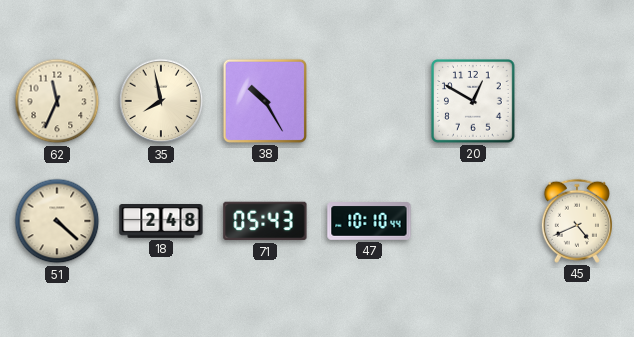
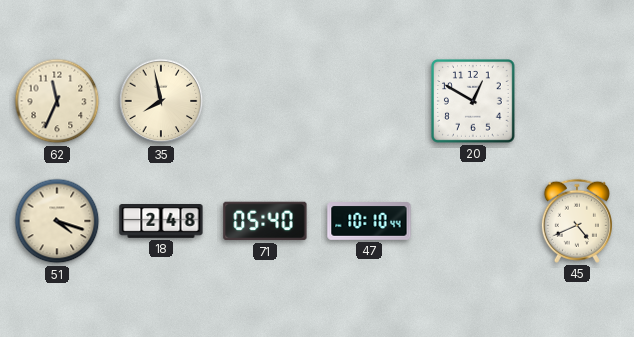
38: 10:25 -> none (265, 101)
51: 4:22 -> 4:18 (57, 221)
71: 05:43 -> 05:40 (265, 221)
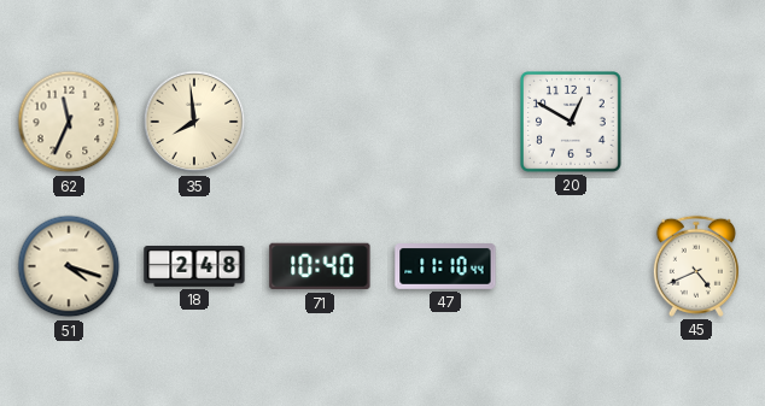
35: 7:58 -> 7:59 (194, 122)
71: 05:40 -> 10:40 (320, 266)
47: 10:10 -> 11:10 (445, 267)
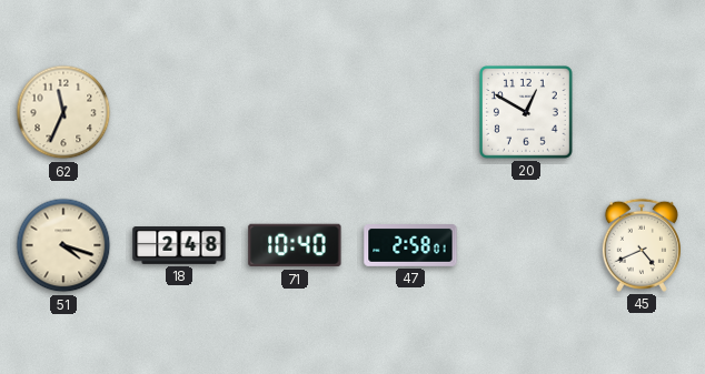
35: 7:59 -> none (194, 122)
47: 11:10 -> 2:58 (410, 246)
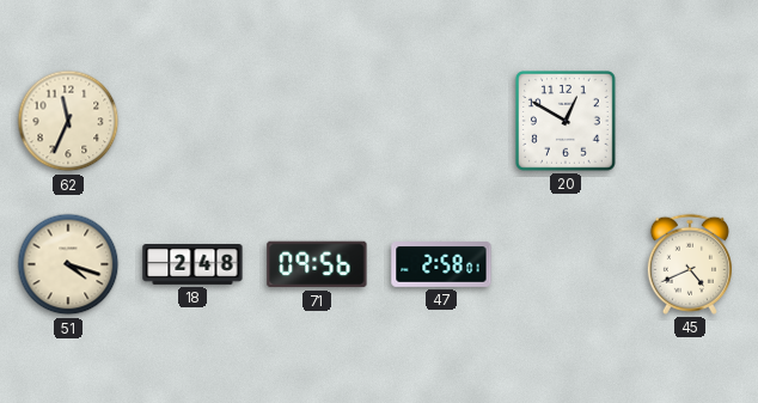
71: 10:40 -> 09:56 (317, 264)
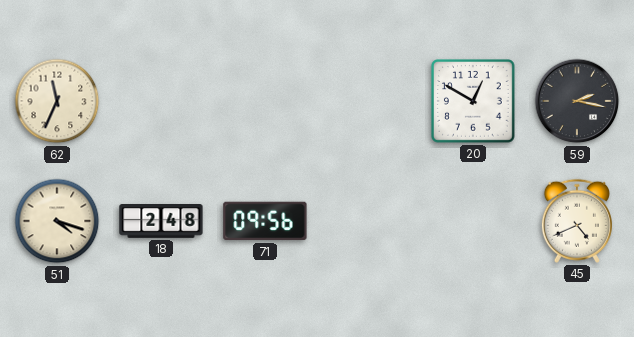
59: none -> 2:17 (577, 101)
47: 2:58 -> none (441, 265)
